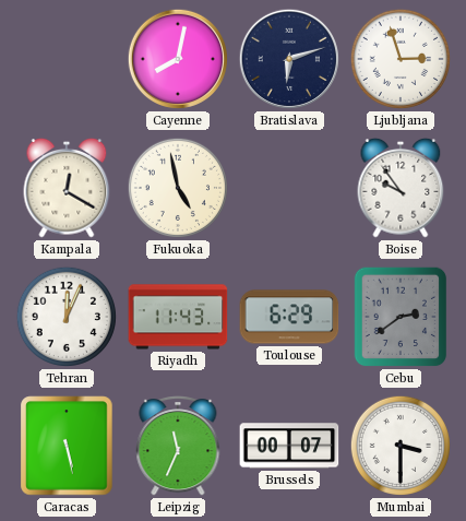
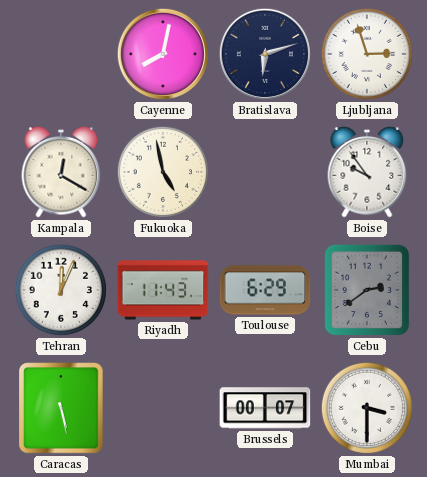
Leipzig: 11:34 -> none (178, 446)
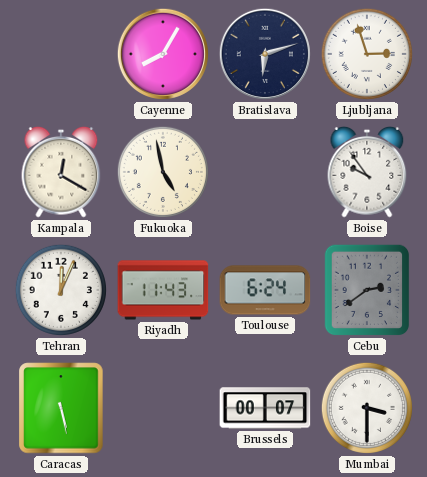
Cayenne: 8:02 -> 8:05 (163, 54)
Toulouse: 6:29 -> 6:24 (265, 290)
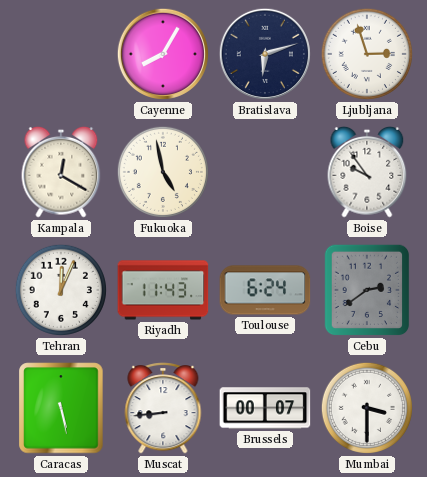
Muscat: none -> 8:44 (163, 408)
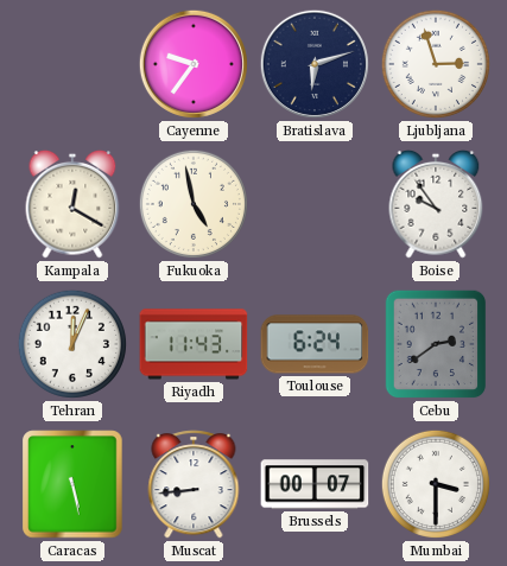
Cayenne: 8:05 -> 9:36 (194, 64)
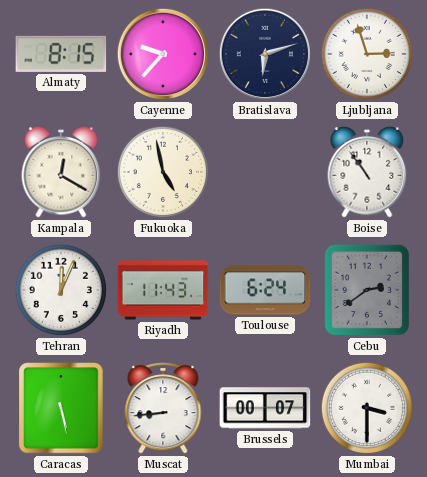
Almaty: none -> 8:15 (61, 54)
Cayenne: 9:36 -> 9:37 (163, 54)
Boise: 9:54 -> 10:54 (367, 172)
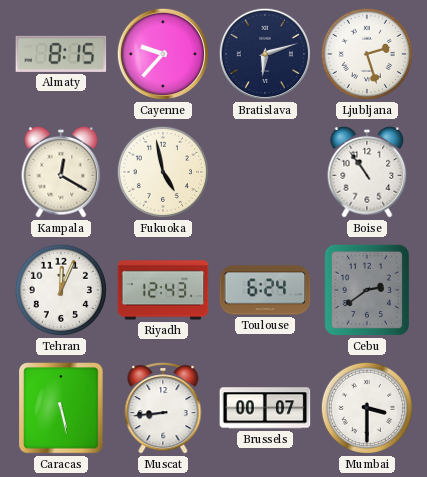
Ljubljana: 2:57 -> 2:27 (367, 54)
Riyadh: 11:43 -> 12:43 (163, 290)
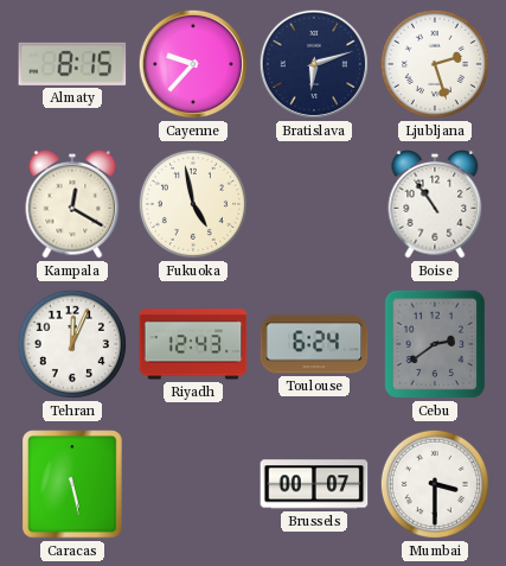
Muscat: 8:44 -> none (163, 408)
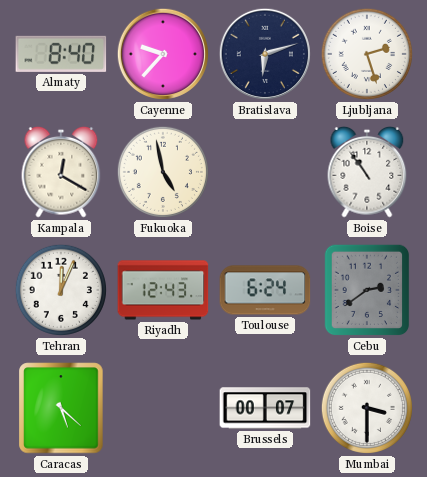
Almaty: 8:15 -> 8:40 (61, 54)
Caracas: 5:28 -> 5:22 (61, 408)
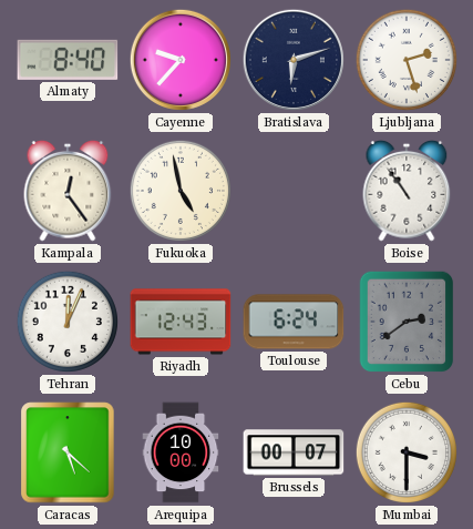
Kampala: 12:20 -> 12:24 (68, 191)
Arequipa: none -> 10:00 (181, 452)
